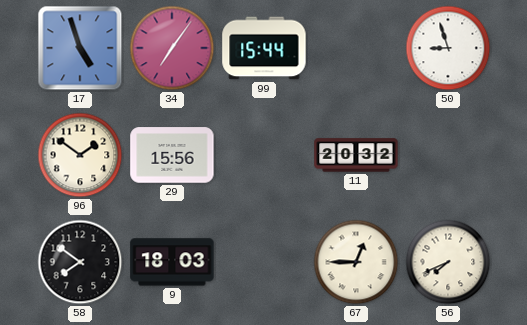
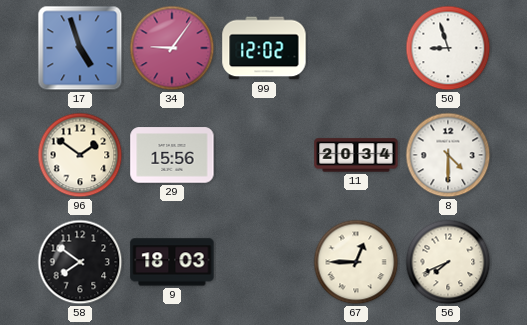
34: 7:06 -> 9:06 (172, 48)
99: 15:44 -> 12:02 (264, 48)
11: 20:32 -> 20:34 (356, 155)
8: none -> 4:30 (448, 155)
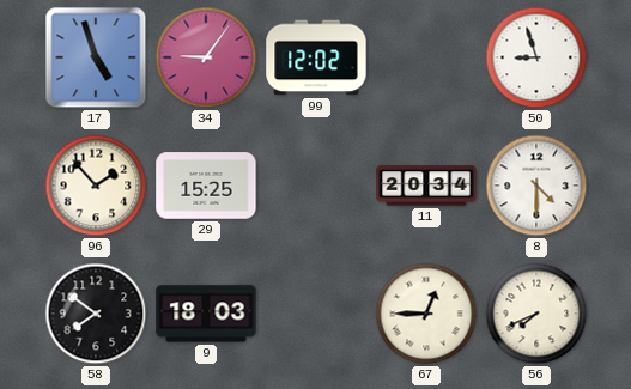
96: 1:51 -> 1:53 (96, 186)
29: 15:56 -> 15:25 (206, 186)
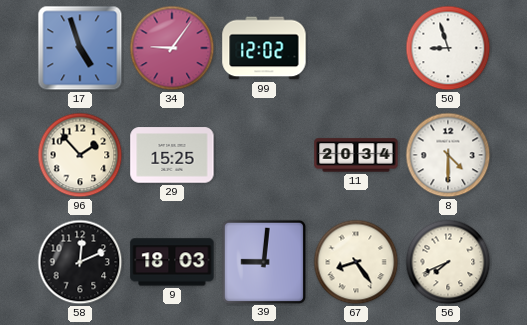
58: 7:51 -> 12:11 (80, 262)
39: none -> 9:01 (263, 261)
67: 12:45 -> 8:24 (356, 262)
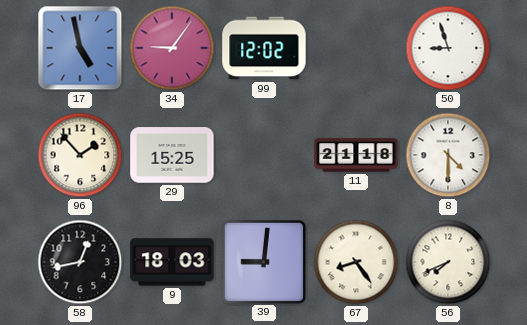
17: 4:57 -> 4:58 (80, 48)
11: 20:34 -> 21:18 (356, 155)
58: 12:11 -> 12:43 (80, 262)
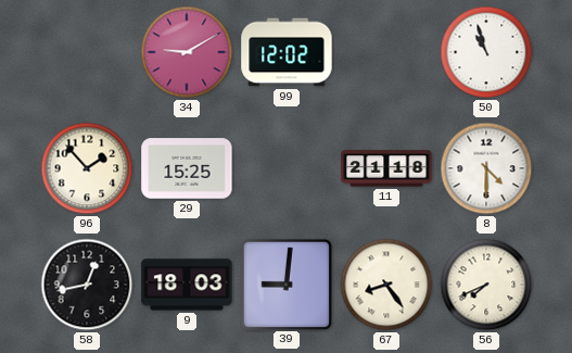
17: 4:58 -> none (80, 48)
34: 9:06 -> 9:10 (187, 52)
50: 8:57 -> 10:57 (486, 52)
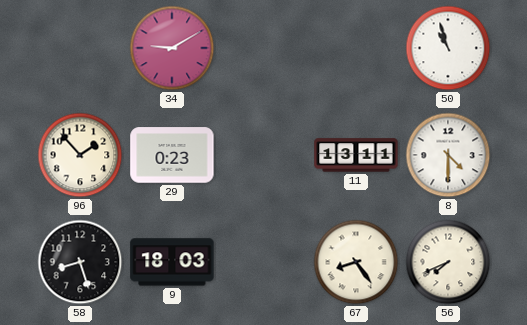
99: 12:02 -> none (287, 52)
29: 15:25 -> 0:23 (172, 155)
11: 21:18 -> 13:11 (356, 155)
58: 12:43 -> 8:27 (80, 262)
39: 9:01 -> none (285, 283)
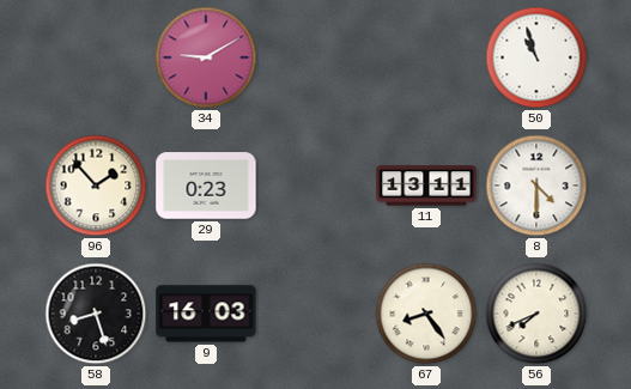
9: 18:03 -> 16:03 (206, 314)
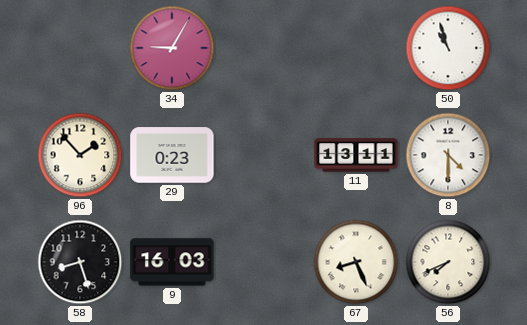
34: 9:10 -> 9:05 (172, 48)
67: 8:24 -> 8:26 (356, 262)
